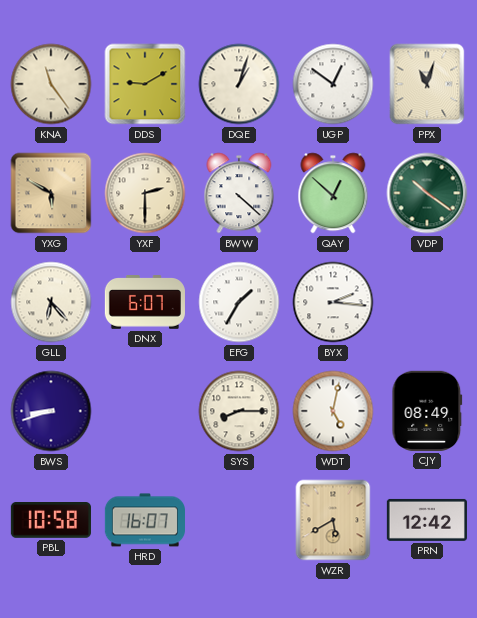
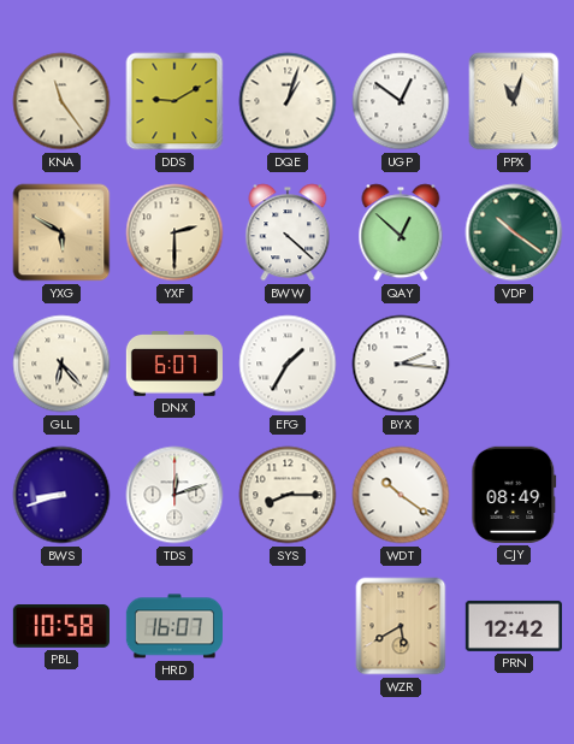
TDS: none -> 12:12 (174, 495)
WDT: 5:02 -> 10:21 (401, 495)
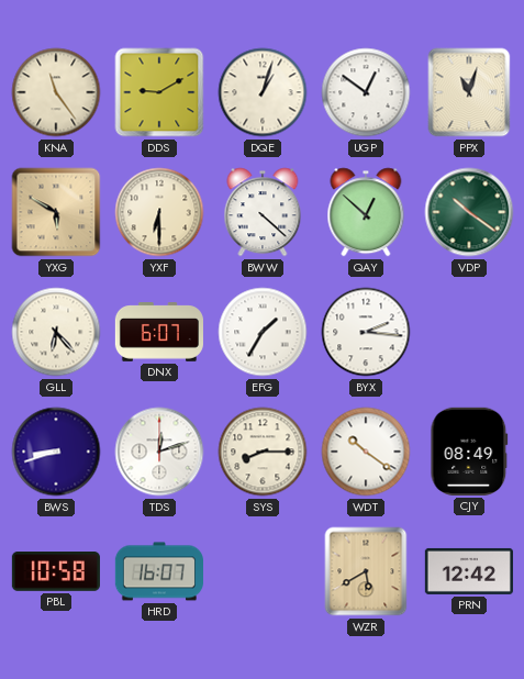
YXF: 2:30 -> 6:30 (159, 212)
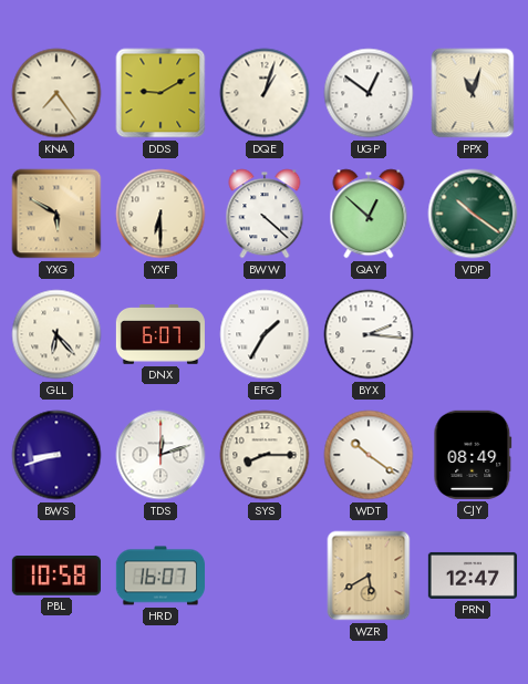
KNA: 11:24 -> 7:24 (56, 93)
PRN: 12:42 -> 12:47 (473, 576)
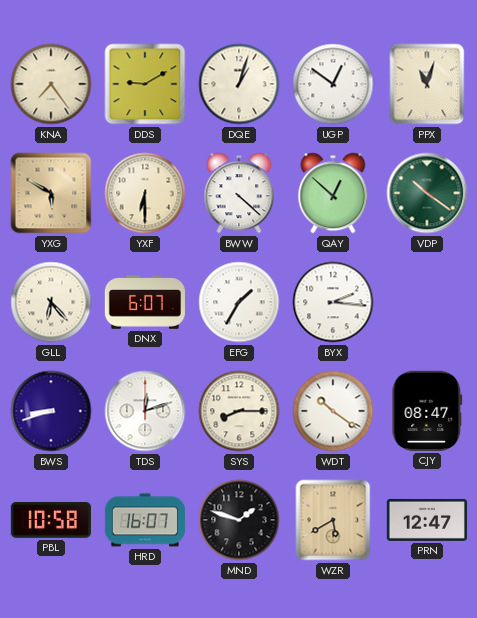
CJY: 08:49 -> 08:47 (427, 411)
MND: none -> 1:48 (239, 520)
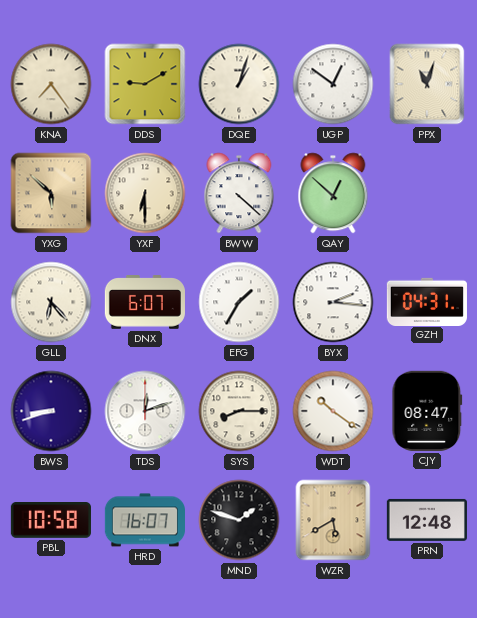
YXG: 5:50 -> 5:52 (51, 193)
VDP: 10:21 -> none (427, 193)
GZH: none -> 04:31 (427, 301)
PRN: 12:47 -> 12:48 (427, 520)
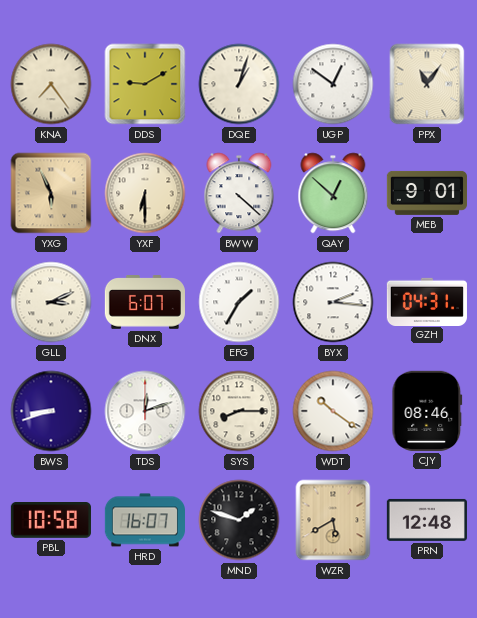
PPX: 11:03 -> 11:06 (427, 84)
YXG: 5:52 -> 5:56 (51, 193)
MEB: none -> 9:01 (427, 193)
GLL: 6:23 -> 3:11 (51, 302)
CJY: 08:47 -> 08:46 (427, 411)
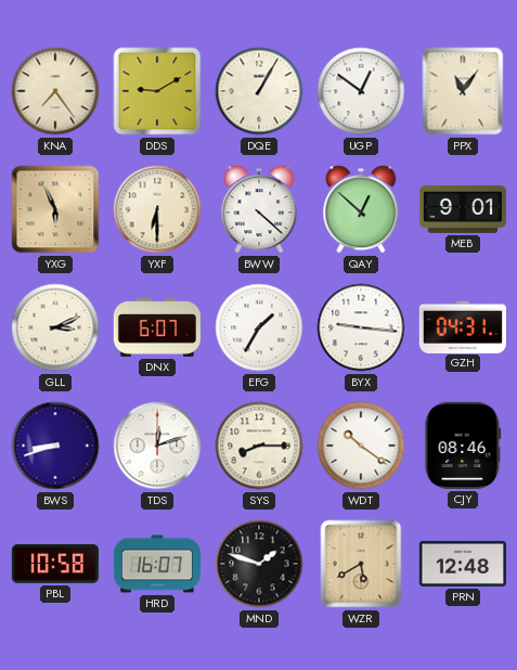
DQE: 1:03 -> 1:05 (259, 91)
BYX: 2:16 -> 9:16 (361, 327)
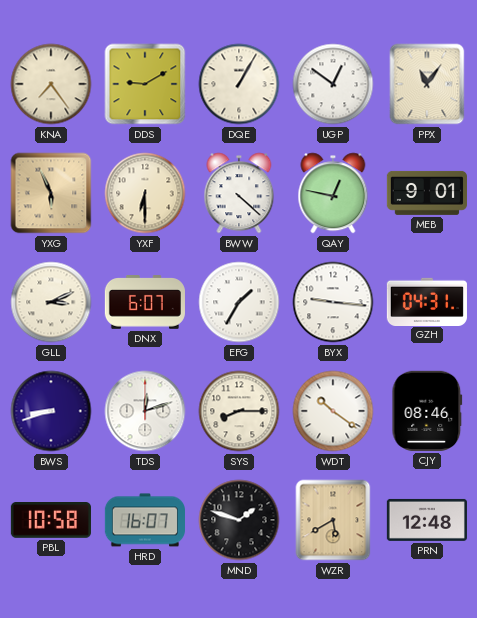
QAY: 12:52 -> 12:47 (333, 193)
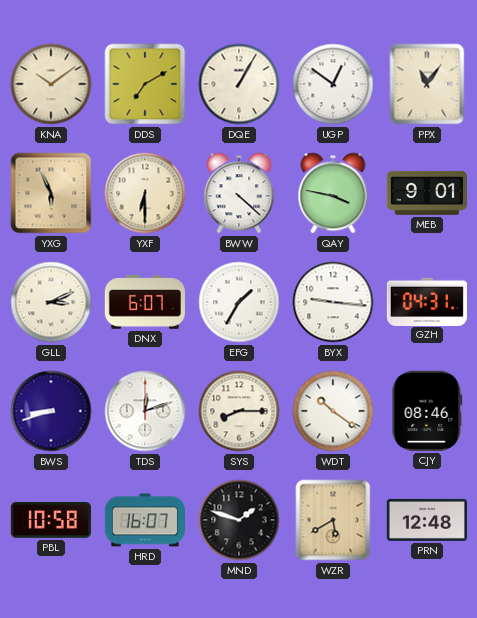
KNA: 7:24 -> 10:09 (51, 84)
DDS: 9:10 -> 7:10 (145, 84)
QAY: 12:47 -> 3:47 (333, 193)
